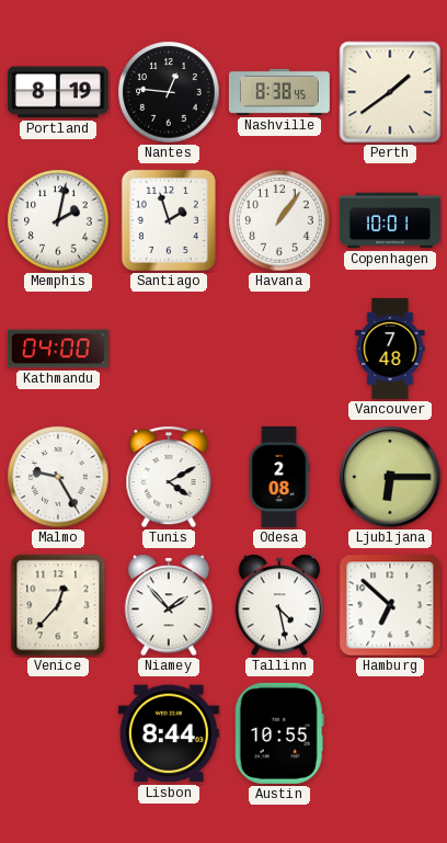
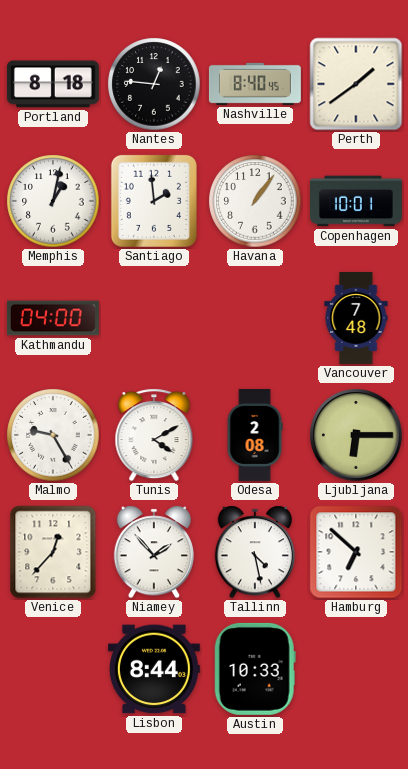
Portland: 8:19 -> 8:18 (53, 84)
Nashville: 8:38 -> 8:40 (255, 84)
Memphis: 2:02 -> 1:02 (53, 201)
Santiago: 1:57 -> 1:59 (154, 201)
Austin: 10:55 -> 10:33 (255, 669)
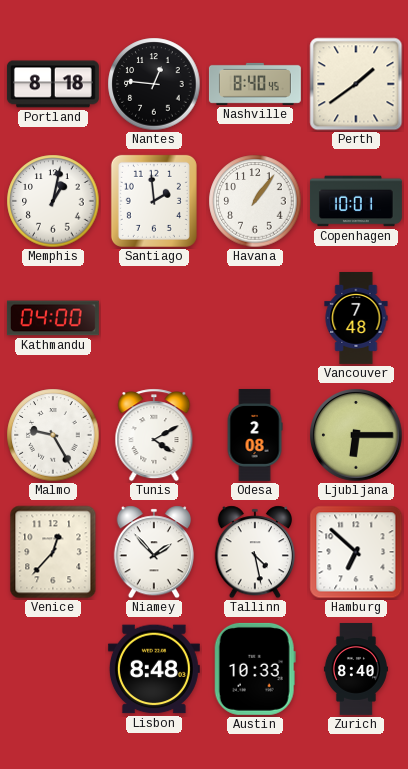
Lisbon: 8:44 -> 8:48 (154, 669)
Zurich: none -> 8:40 (356, 669)
